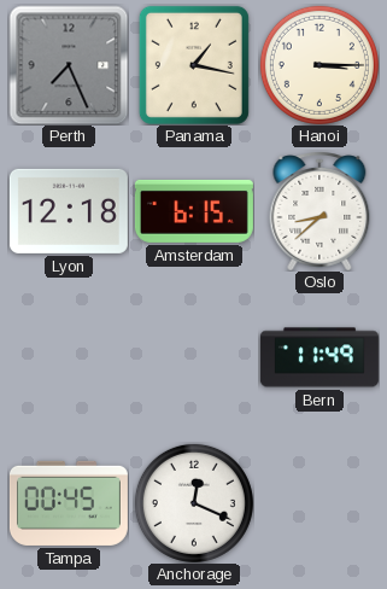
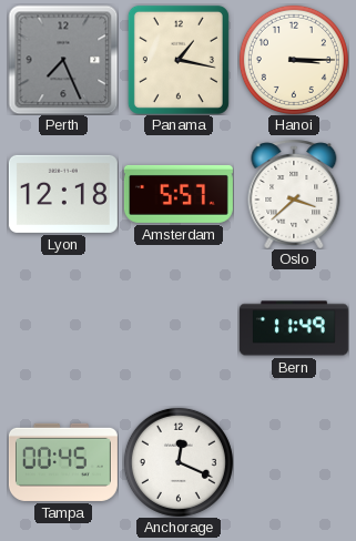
Amsterdam: 6:15 -> 5:57 (179, 194)
Oslo: 8:38 -> 3:38 (294, 194)
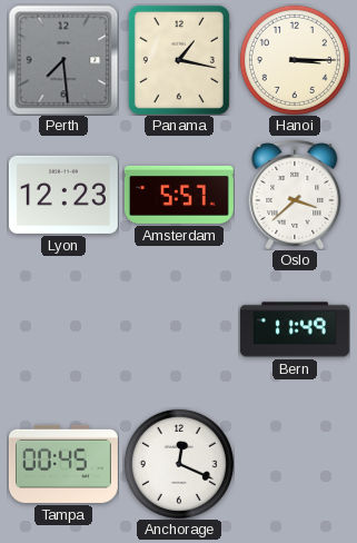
Perth: 7:26 -> 7:29 (63, 60)
Lyon: 12:18 -> 12:23 (63, 195)
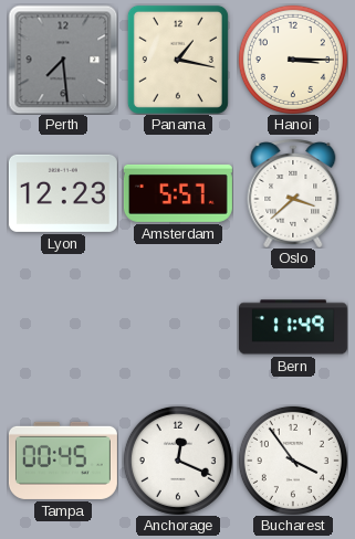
Bucharest: none -> 3:54 (293, 461)
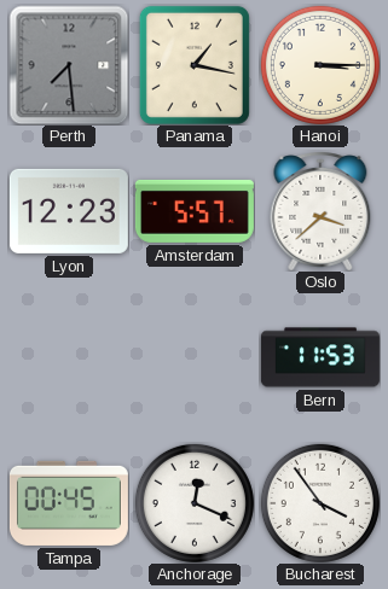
Bern: 11:49 -> 11:53 (320, 357)
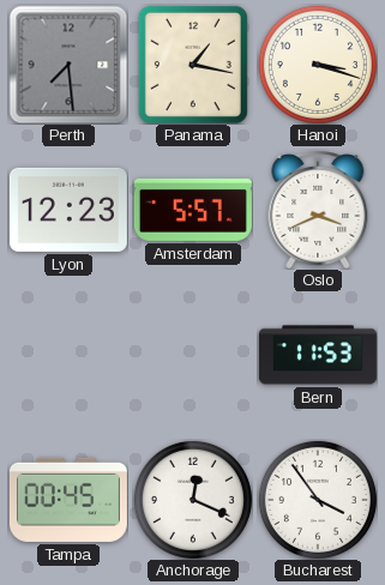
Hanoi: 3:15 -> 3:18 (318, 65)
Oslo: 3:38 -> 3:41 (318, 210)
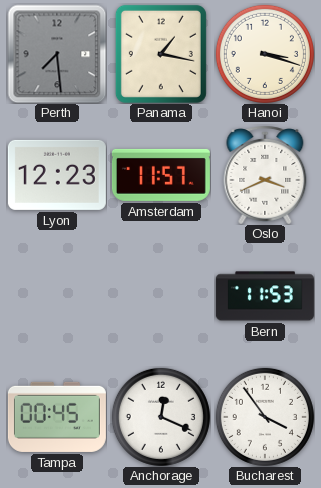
Amsterdam: 5:57 -> 11:57 (161, 175)
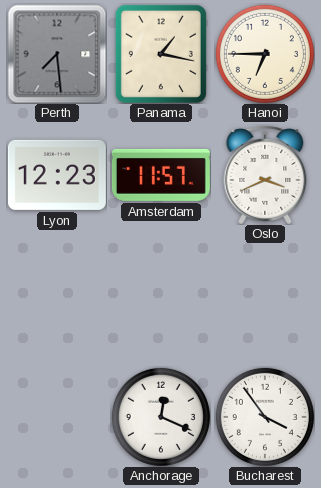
Hanoi: 3:18 -> 6:45 (265, 54)
Bern: 11:53 -> none (265, 296)
Tampa: 00:45 -> none (57, 417)
